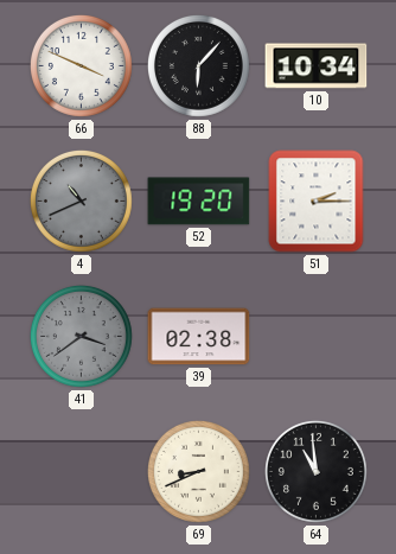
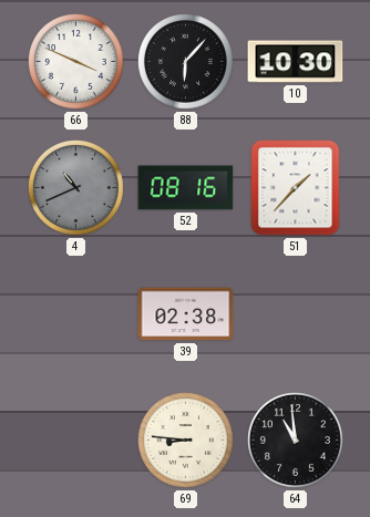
10: 10:34 -> 10:30 (296, 62)
52: 19:20 -> 08:16 (186, 188)
51: 2:15 -> 1:37 (296, 188)
41: 3:39 -> none (81, 336)
69: 8:41 -> 8:46 (185, 440)
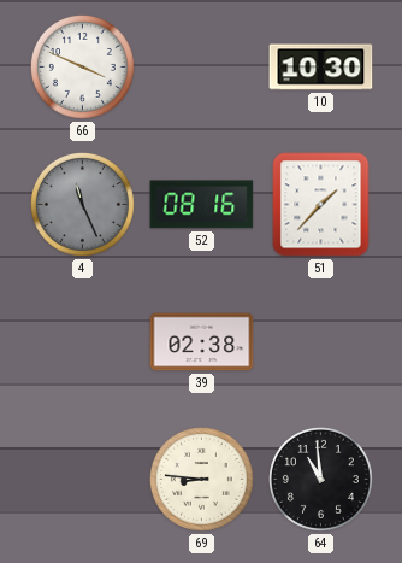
88: 6:07 -> none (185, 61)
4: 10:41 -> 11:26 (82, 204)
